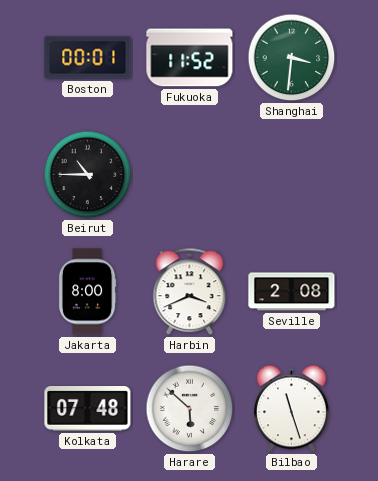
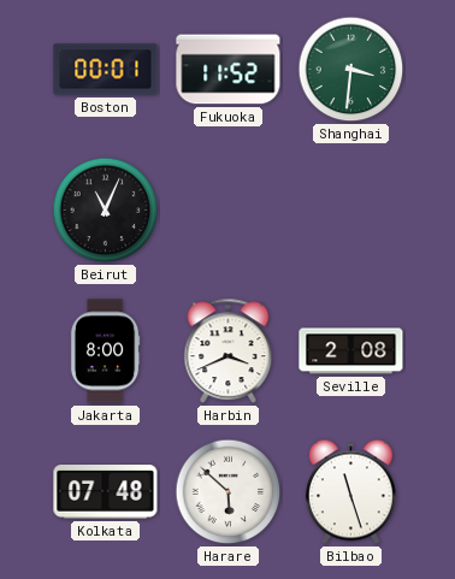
Beirut: 10:45 -> 11:04 (106, 211)
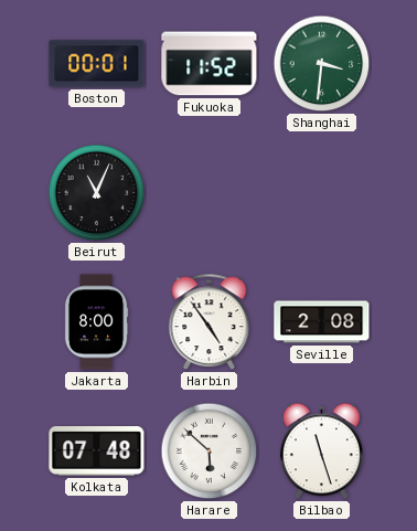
Harbin: 3:41 -> 4:54 (210, 322)
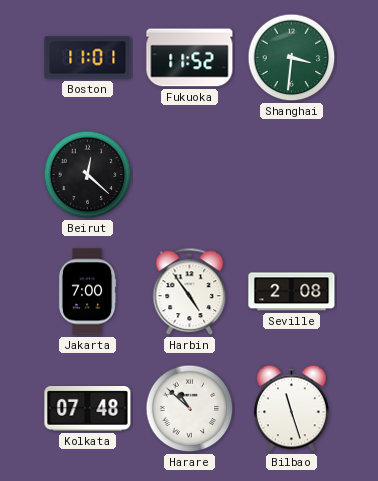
Boston: 00:01 -> 11:01 (88, 58)
Beirut: 11:04 -> 12:22 (88, 175)
Jakarta: 8:00 -> 7:00 (87, 292)
Harare: 5:52 -> 10:52 (190, 409)
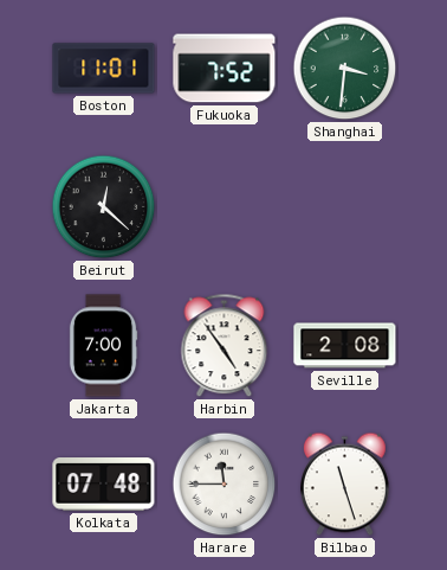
Fukuoka: 11:52 -> 7:52 (225, 69)
Harare: 10:52 -> 11:45 (225, 485)
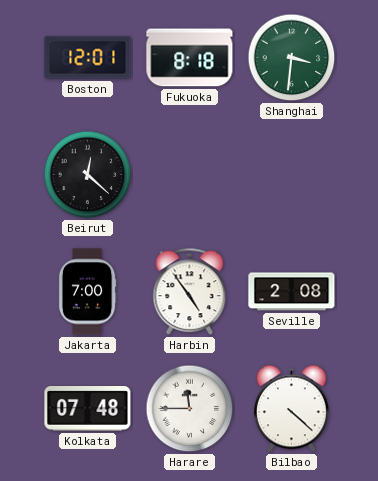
Boston: 11:01 -> 12:01 (88, 58)
Fukuoka: 7:52 -> 8:18 (190, 58)
Bilbao: 11:27 -> 4:22 (291, 409)
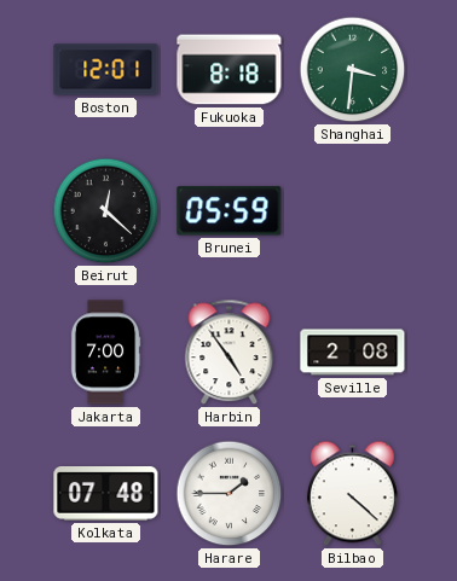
Brunei: none -> 05:59 (230, 211)
Harare: 11:45 -> 1:45 (230, 494)
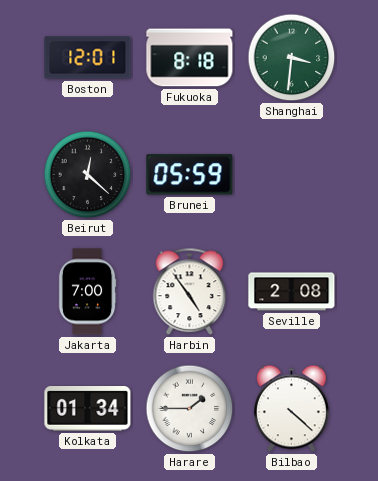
Kolkata: 07:48 -> 01:34 (88, 409)
